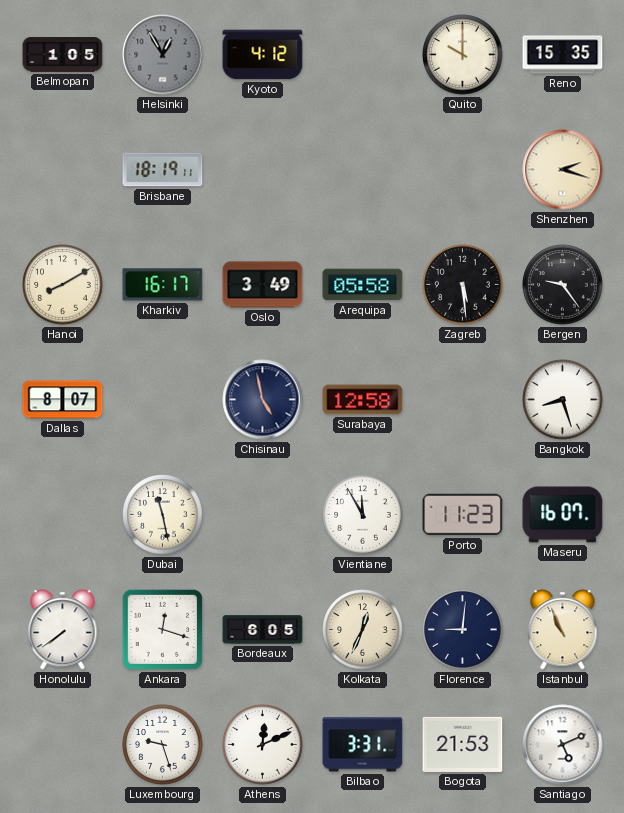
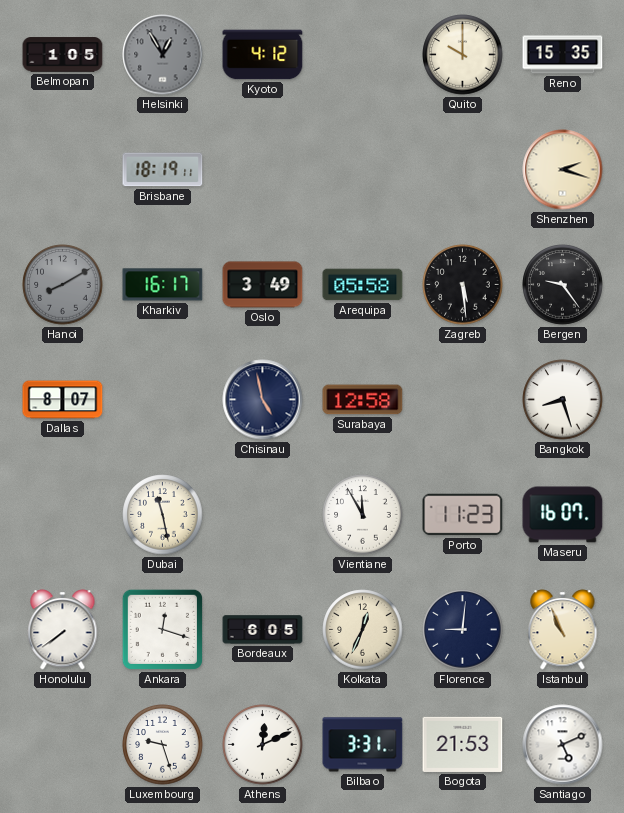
Hanoi dial: cream -> grey (63, 285)
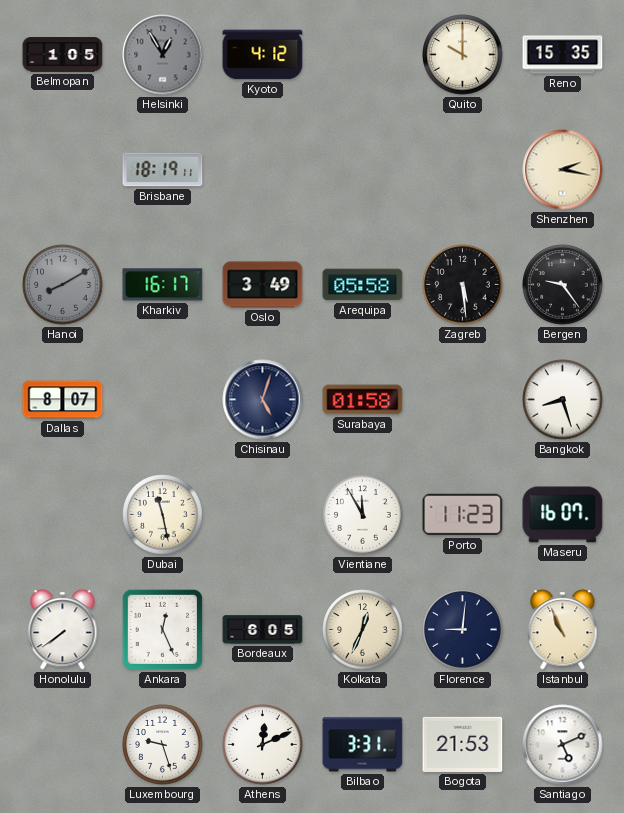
Shenzhen: 2:18 -> 2:17 (563, 170)
Chisinau: 4:58 -> 5:03 (263, 400)
Surabaya: 12:58 -> 01:58 (363, 400)
Ankara: 12:18 -> 12:26 (162, 629)
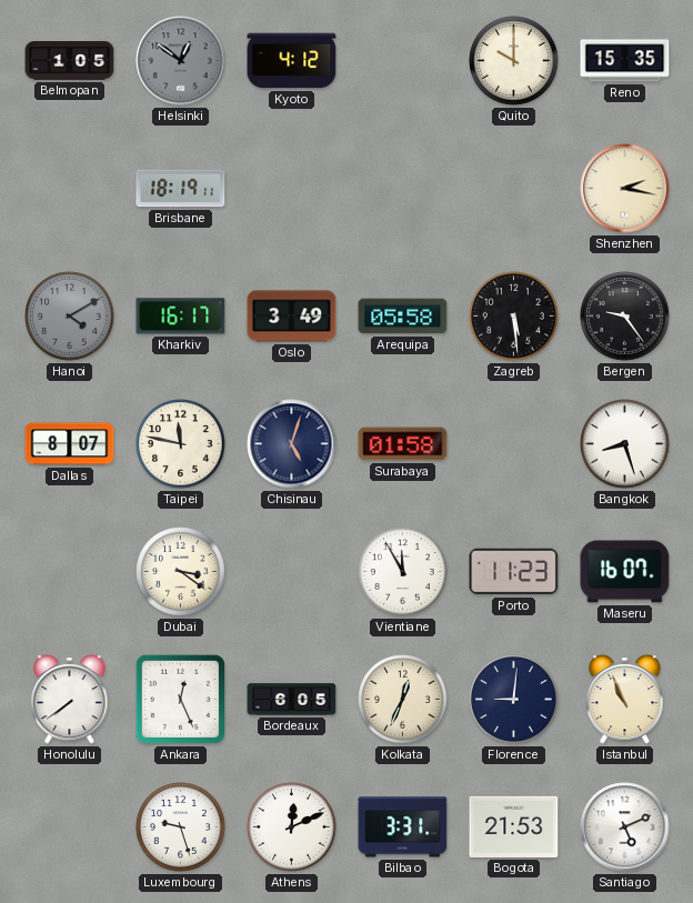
Helsinki: 12:55 -> 12:51 (181, 61)
Hanoi: 8:10 -> 4:10 (70, 317)
Taipei: none -> 11:47 (181, 444)
Dubai: 11:28 -> 3:21 (181, 572)
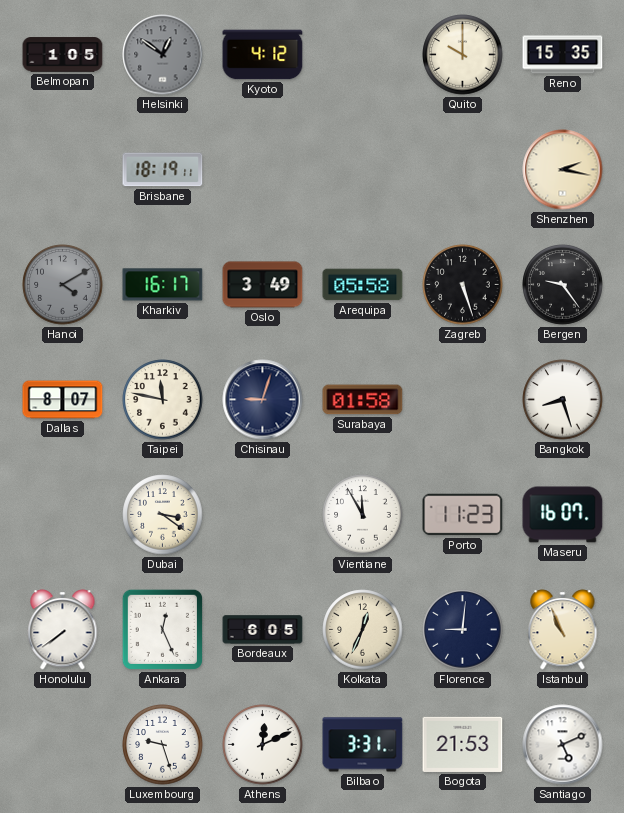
Zagreb: 5:29 -> 5:27 (463, 285)
Chisinau: 5:03 -> 9:03 (263, 400)
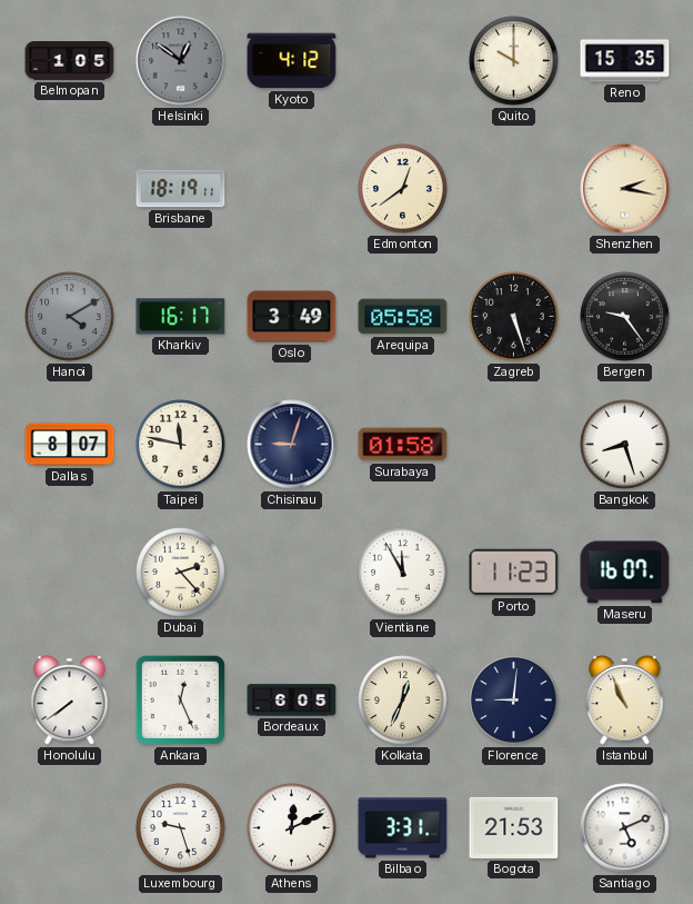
Edmonton: none -> 12:39 (403, 189)
Dubai: 3:21 -> 2:23 (181, 573)
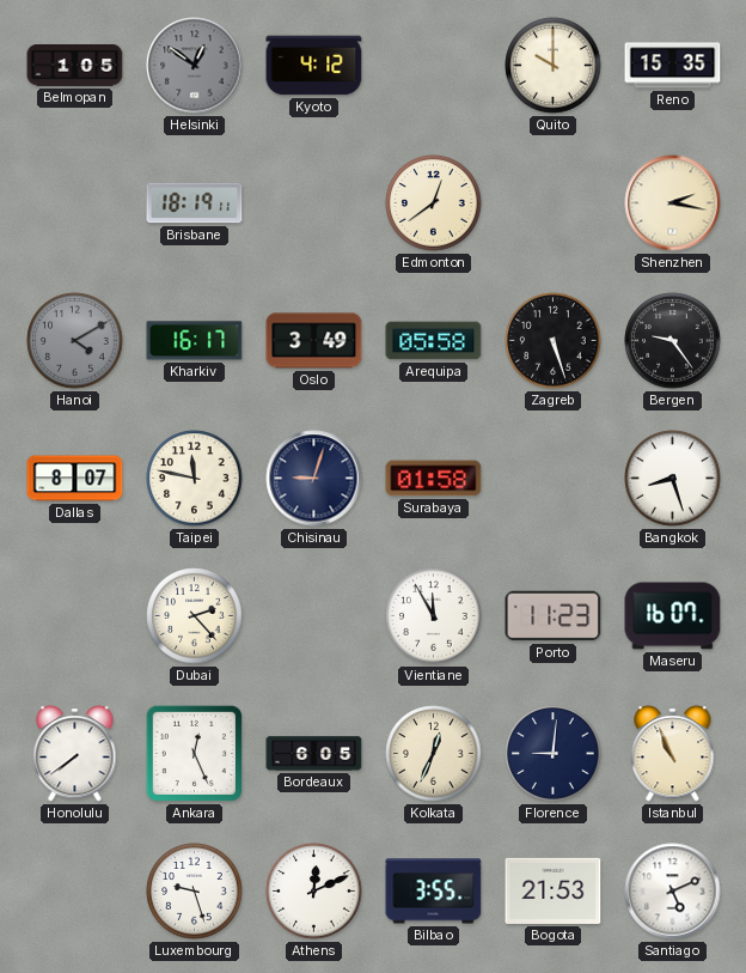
Bilbao: 3:31 -> 3:55 (434, 892)
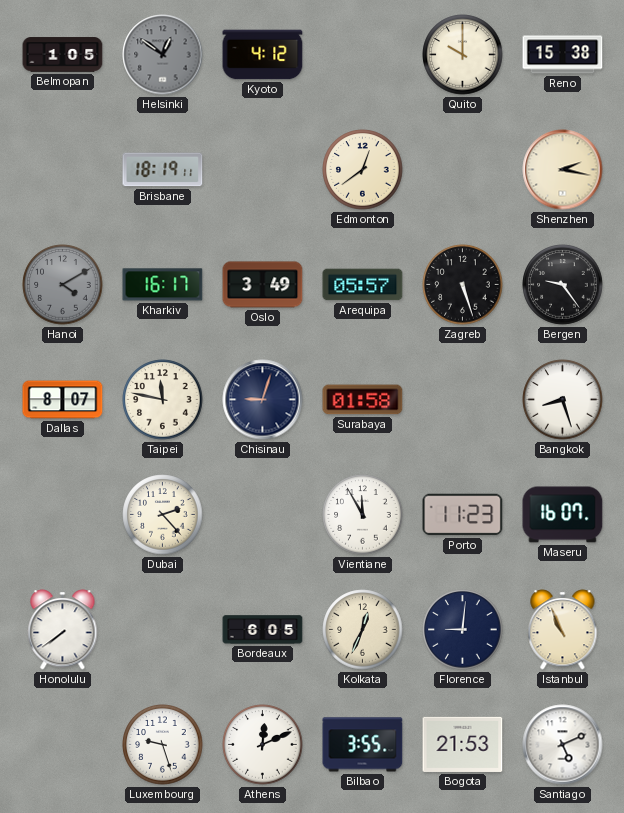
Reno: 15:35 -> 15:38 (563, 55)
Arequipa: 05:58 -> 05:57 (363, 285)
Ankara: 12:26 -> none (194, 753)
